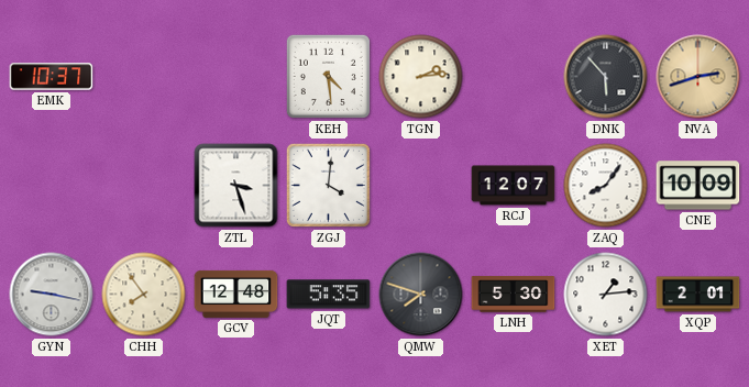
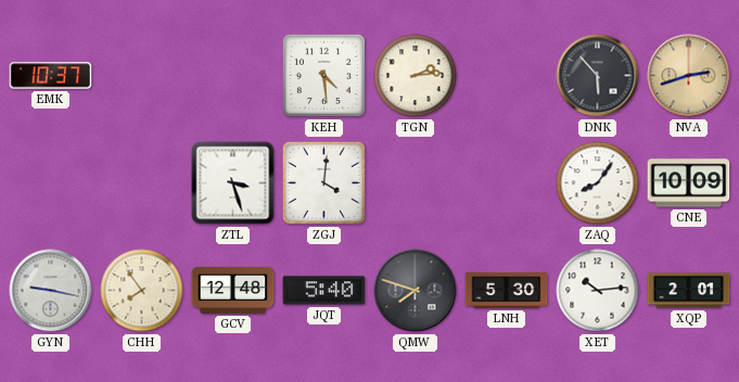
RCJ: 12:07 -> none (514, 186)
JQT: 5:35 -> 5:40 (324, 291)
XET: 1:14 -> 10:14 (598, 291)
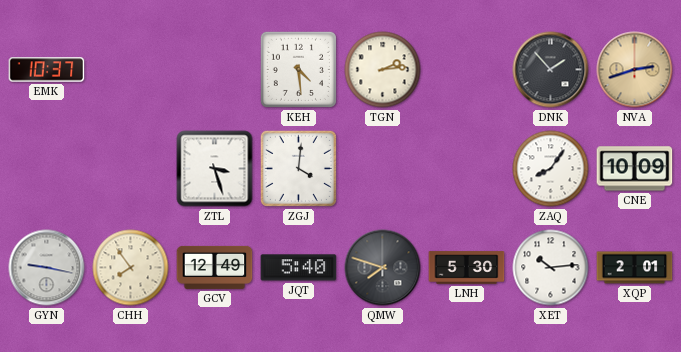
DNK: 5:53 -> 1:53 (551, 70)
GCV: 12:48 -> 12:49 (215, 267)
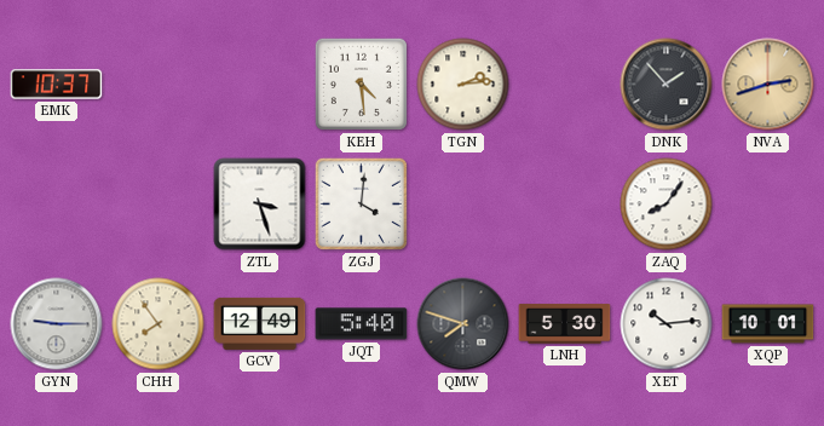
CNE: 10:09 -> none (635, 169)
GYN: 9:17 -> 9:15 (57, 324)
XQP: 2:01 -> 10:01 (768, 324)
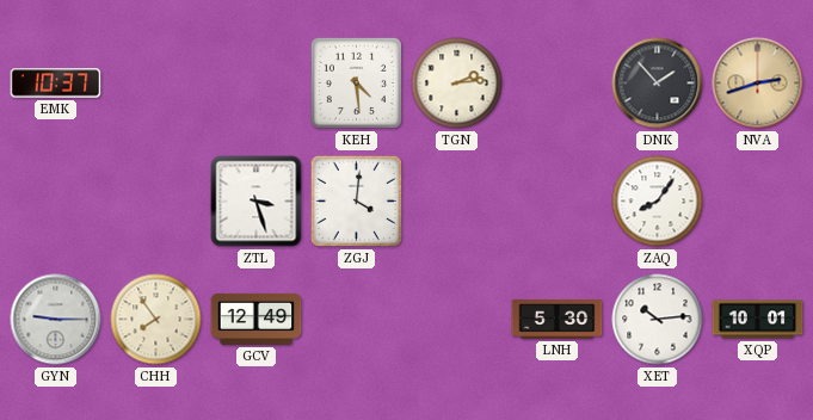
JQT: 5:40 -> none (362, 324)
QMW: 7:48 -> none (463, 324)
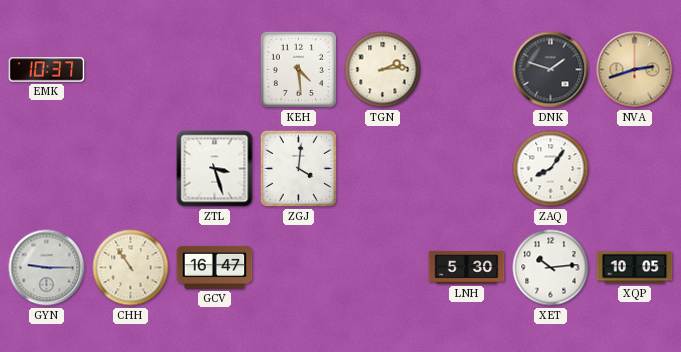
DNK: 1:53 -> 1:48 (551, 70)
CHH: 7:54 -> 10:54 (131, 268)
GCV: 12:49 -> 16:47 (215, 267)
XQP: 10:01 -> 10:05 (635, 268)
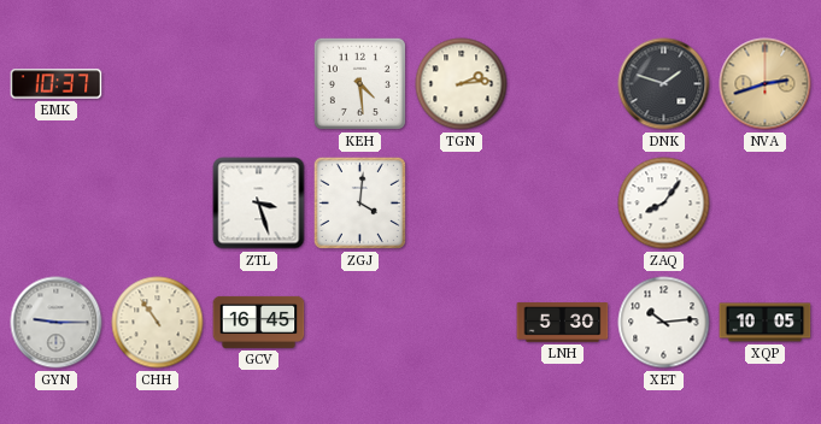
GCV: 16:47 -> 16:45 (259, 322)
